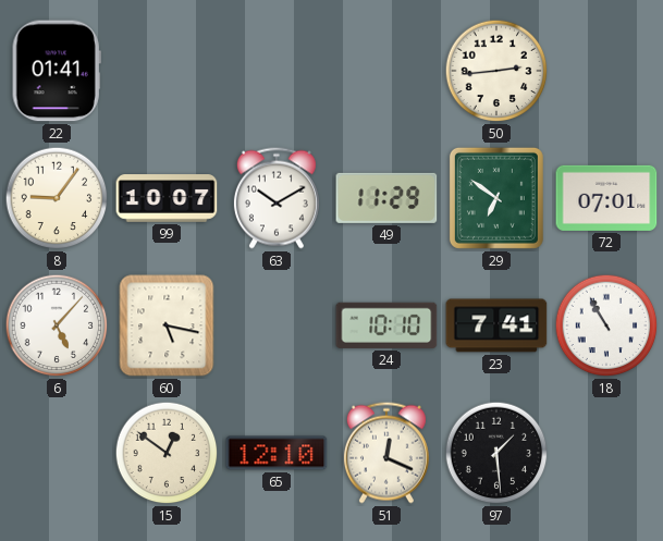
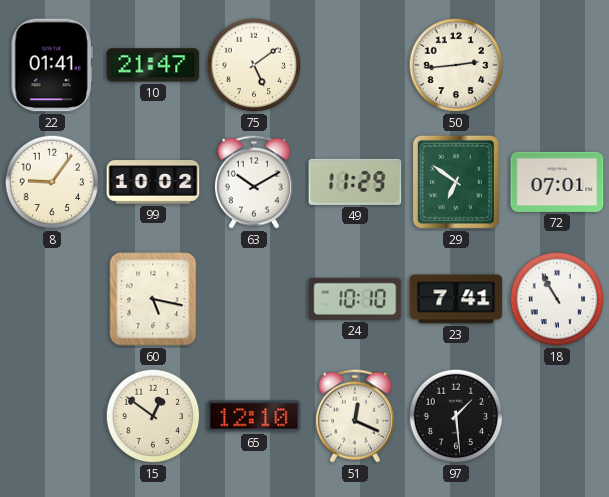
10: none -> 21:47 (153, 65)
75: none -> 5:09 (254, 65)
99: 10:07 -> 10:02 (153, 182)
6: 5:07 -> none (57, 325)
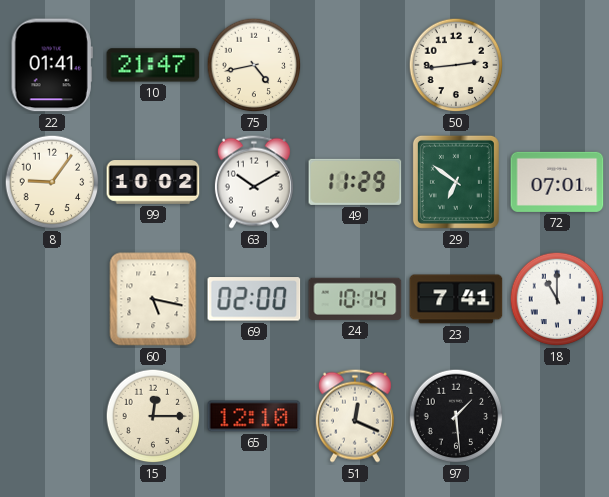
75: 5:09 -> 4:43 (254, 65)
69: none -> 02:00 (254, 299)
24: 10:10 -> 10:14 (355, 299)
18: 10:55 -> 11:00 (557, 299)
15: 12:51 -> 12:15 (153, 416)
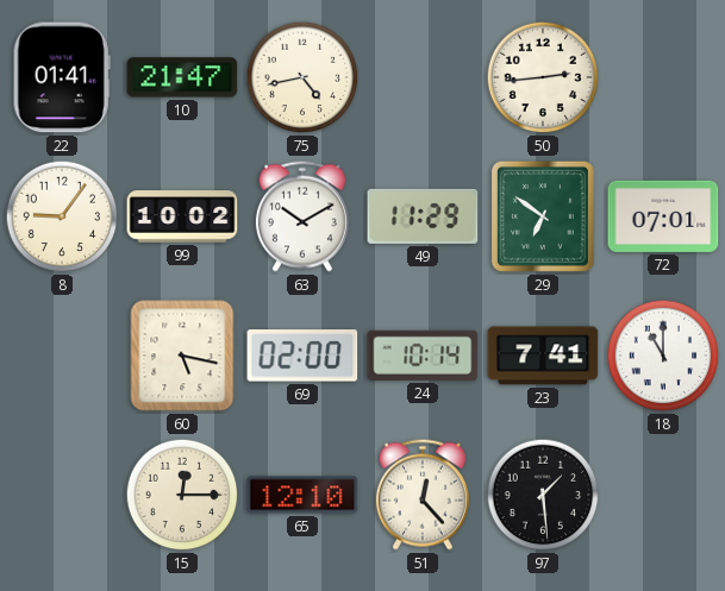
51: 12:19 -> 12:23 (423, 495)
